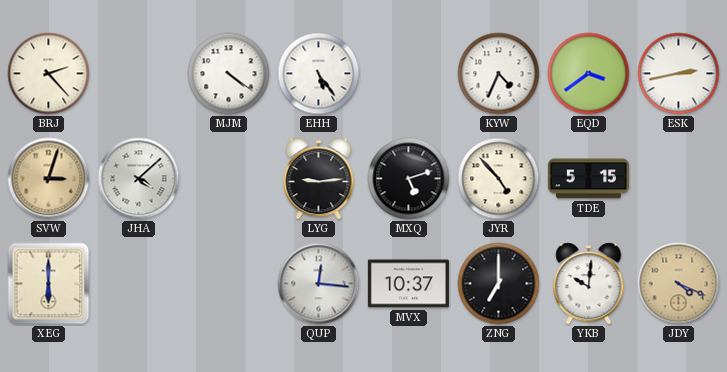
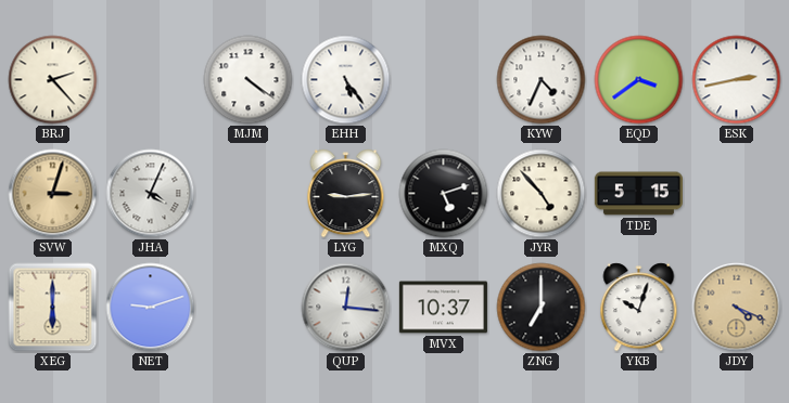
JHA: 4:08 -> 4:04 (151, 194)
NET: none -> 9:12 (151, 308)
YKB: 10:01 -> 10:03 (639, 308)
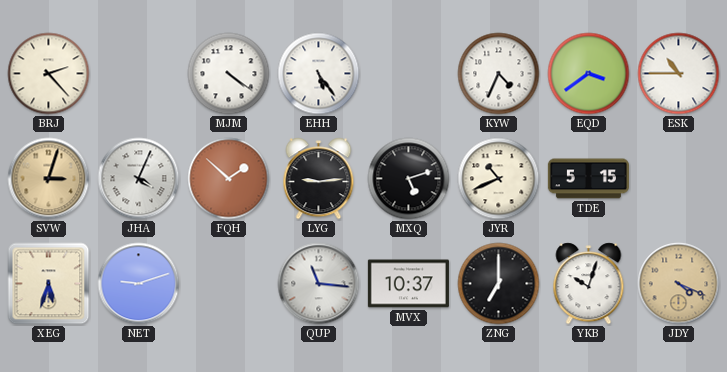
ESK: 2:43 -> 10:45 (679, 74)
FQH: none -> 1:52 (229, 179)
JYR: 4:53 -> 10:41 (499, 179)
XEG: 6:00 -> 5:33 (49, 284)
QUP: 12:16 -> 11:16 (319, 284)
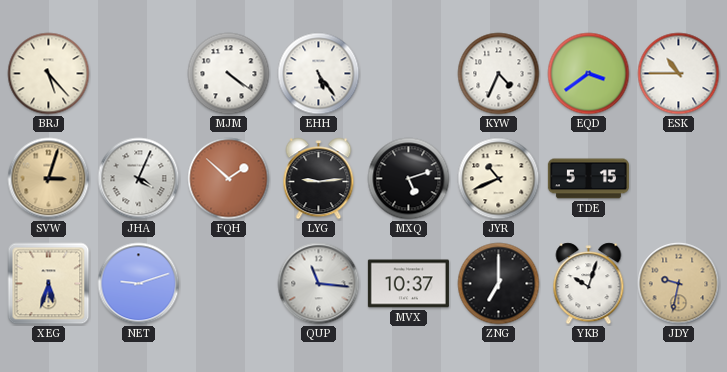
BRJ: 2:23 -> 5:23 (49, 74)
JDY: 4:19 -> 9:32 (679, 284)
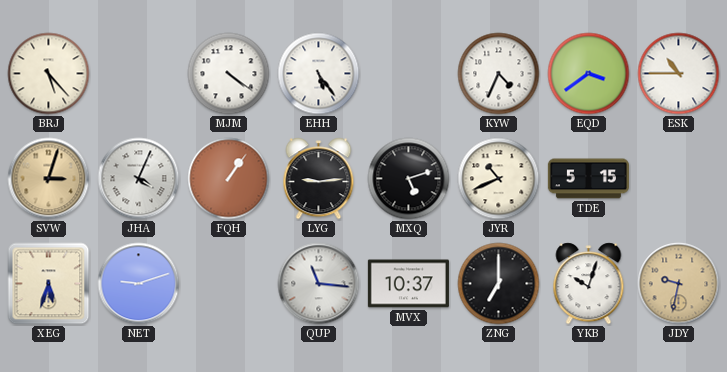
FQH: 1:52 -> 1:06 (229, 179)
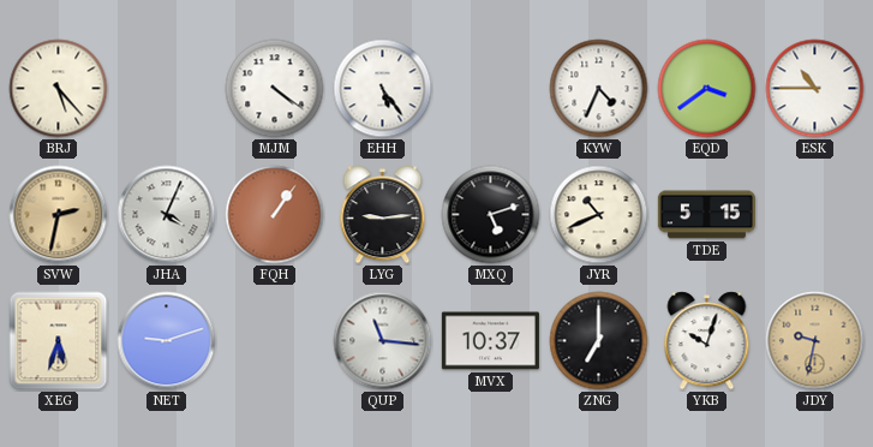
SVW: 3:03 -> 2:32 (59, 215)
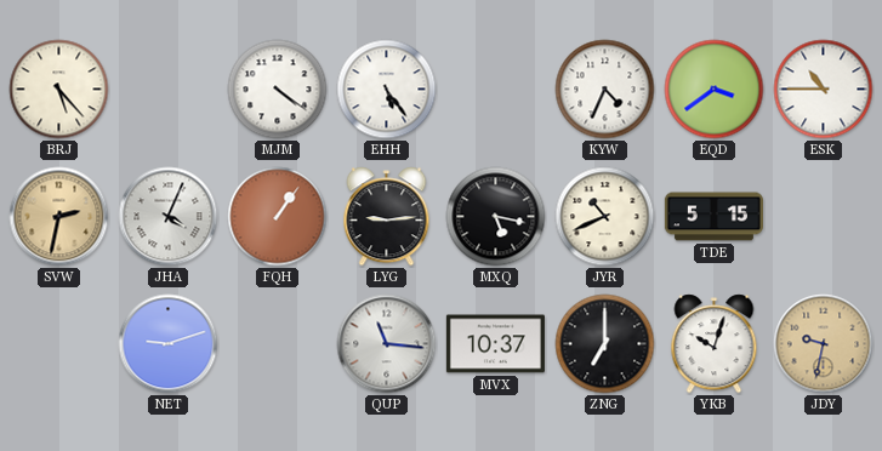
MXQ: 5:12 -> 5:17 (496, 217)
XEG: 5:33 -> none (59, 341)
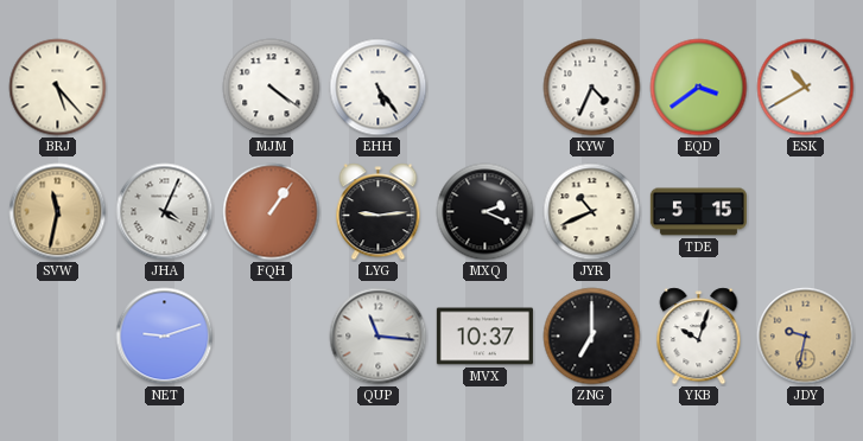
ESK: 10:45 -> 10:40 (806, 88)
SVW: 2:32 -> 11:32 (58, 212)
MXQ: 5:17 -> 2:19 (486, 212)
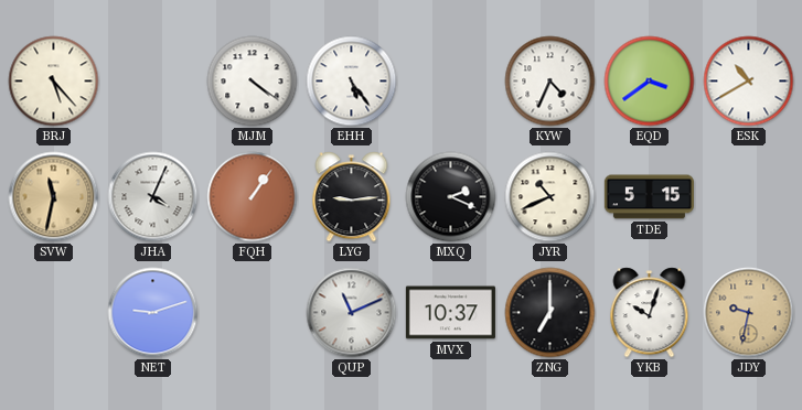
QUP: 11:16 -> 11:11 (352, 313)
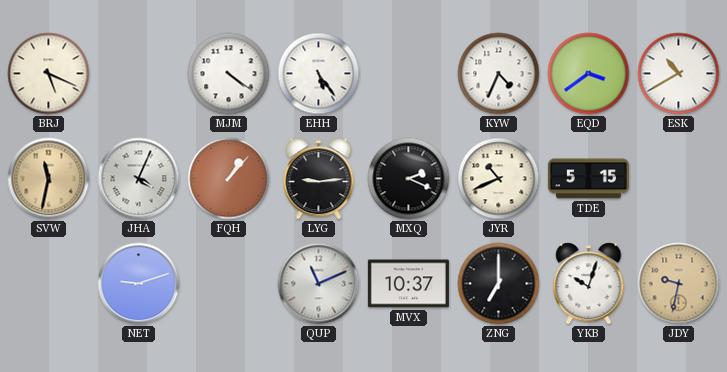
BRJ: 5:23 -> 5:19 (49, 74)
FQH: 1:06 -> 1:07 (229, 179)
